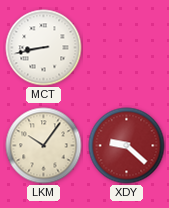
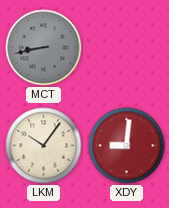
MCT dial: white -> grey (44, 48)
XDY: 9:22 -> 9:01 (127, 146)
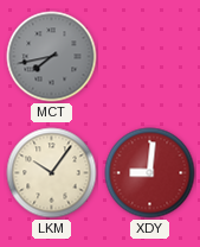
MCT: 8:43 -> 7:43 (52, 57)
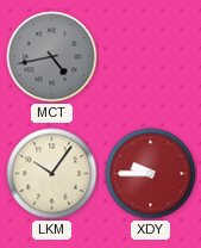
MCT: 7:43 -> 4:43 (52, 57)
XDY: 9:01 -> 9:45 (151, 174)
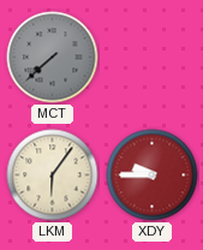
MCT: 4:43 -> 7:38 (53, 58)
LKM: 10:06 -> 6:06 (53, 175)
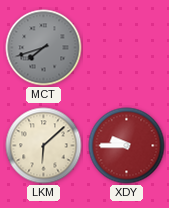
MCT: 7:38 -> 7:42 (44, 48)
LKM: 6:06 -> 6:08 (44, 146)
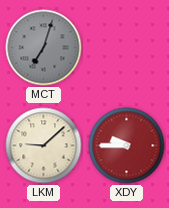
MCT: 7:42 -> 7:03 (44, 48)
LKM: 6:08 -> 9:08 (44, 146)
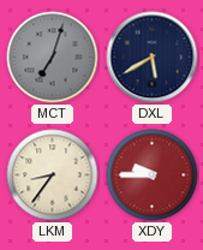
DXL: none -> 5:40 (153, 58)
LKM: 9:08 -> 8:36 (53, 175)
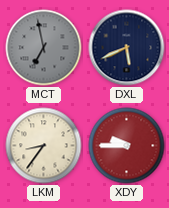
MCT: 7:03 -> 6:58 (44, 48)
DXL: 5:40 -> 5:41 (127, 48)
